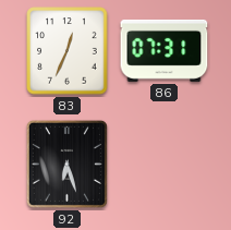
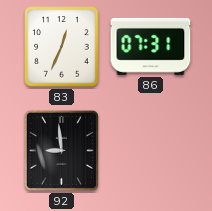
92: 6:27 -> 8:59 (61, 150)
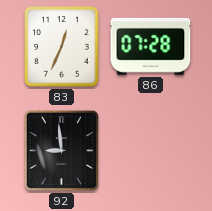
86: 07:31 -> 07:28 (151, 46)
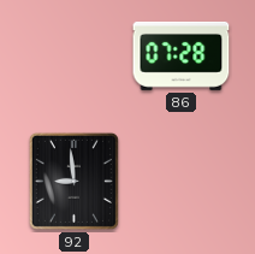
83: 12:34 -> none (62, 47)
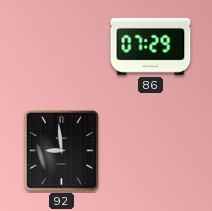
86: 07:28 -> 07:29 (151, 46)
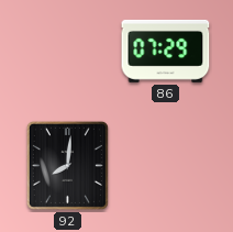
92: 8:59 -> 8:01 (67, 165)
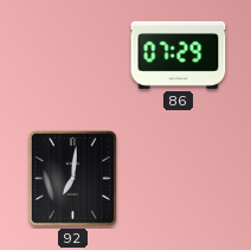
92: 8:01 -> 7:01 (72, 178)
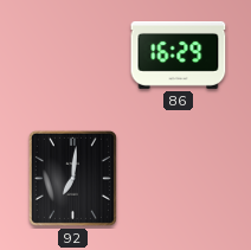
86: 07:29 -> 16:29 (179, 55)
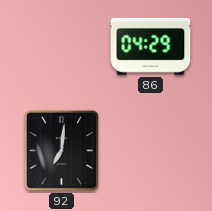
86: 16:29 -> 04:29 (151, 46)
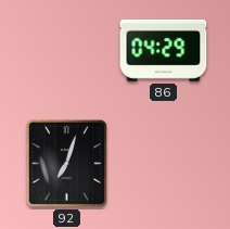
92: 7:01 -> 7:03 (66, 163)
